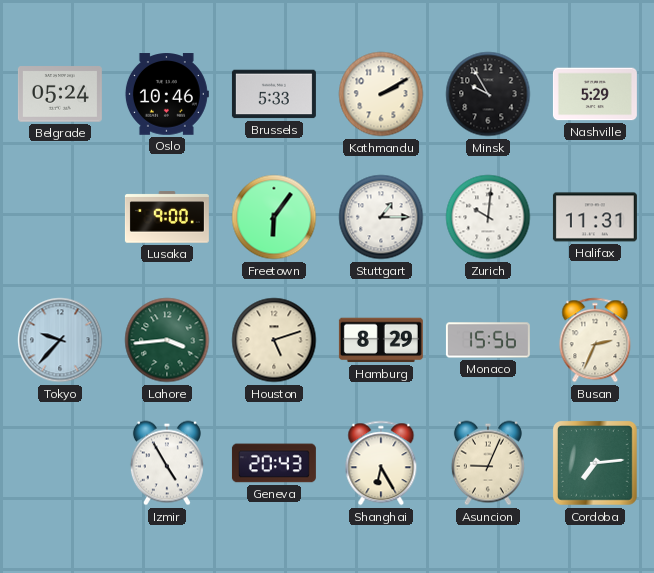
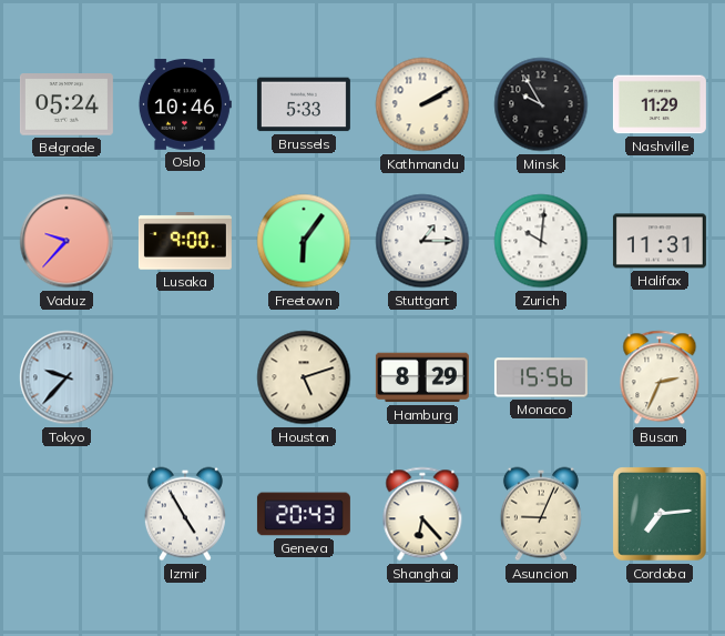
Nashville: 5:29 -> 11:29 (660, 104)
Vaduz: none -> 9:37 (67, 241)
Lahore: 3:44 -> none (167, 340)
Shanghai: 6:25 -> 6:23 (422, 514)
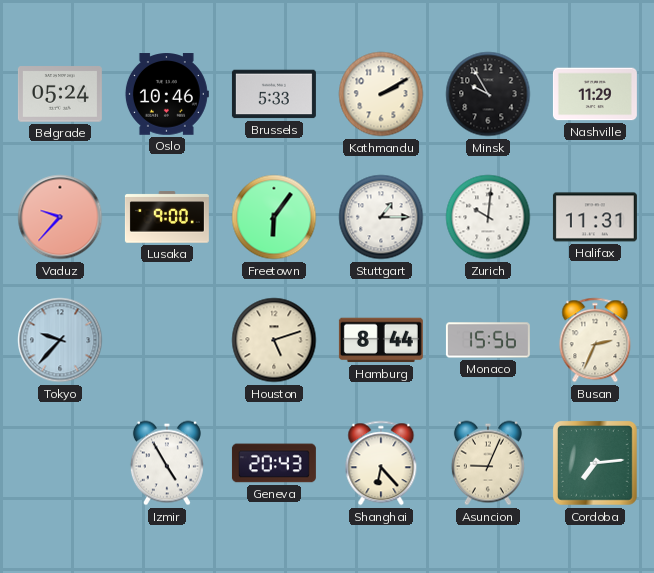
Hamburg: 8:29 -> 8:44 (381, 340)
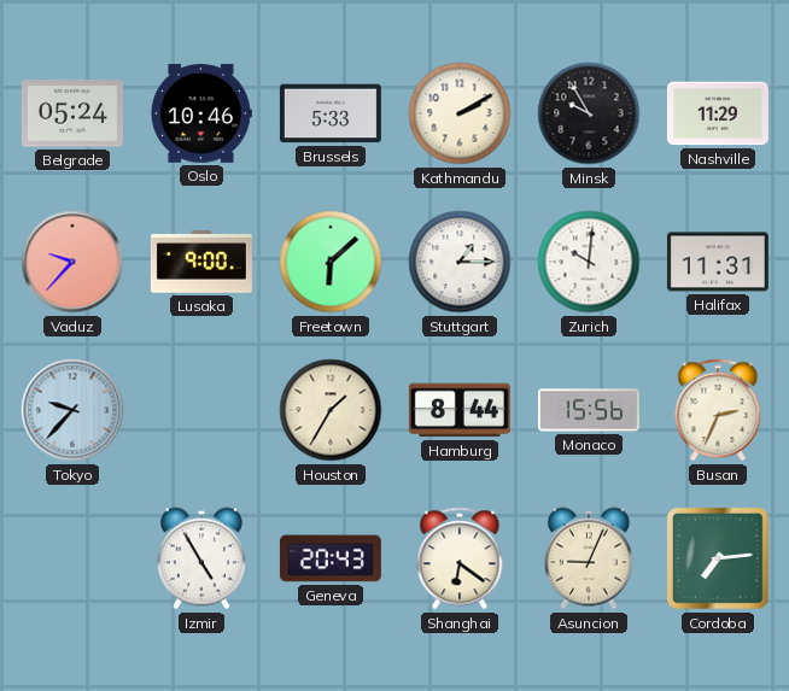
Freetown: 6:06 -> 6:08 (331, 262)
Houston: 5:12 -> 1:35 (331, 410)
Shanghai: 6:23 -> 6:21 (460, 558)
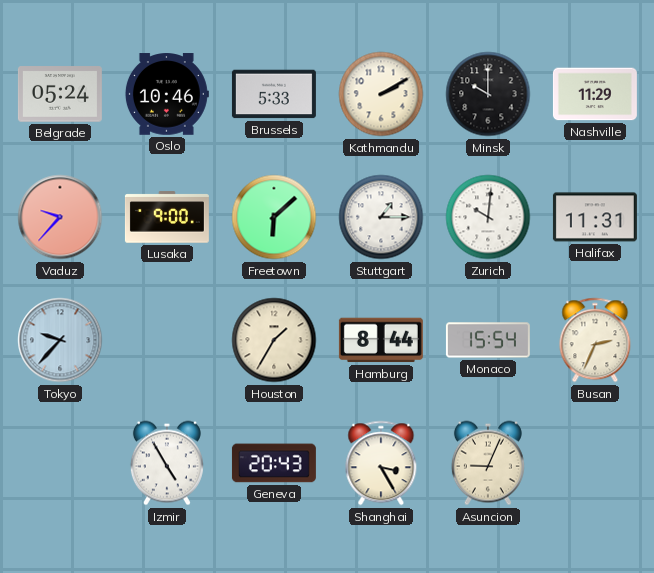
Minsk: 9:55 -> 10:00 (488, 94)
Monaco: 15:56 -> 15:54 (488, 340)
Shanghai: 6:21 -> 3:25 (381, 463)
Cordoba: 7:14 -> none (719, 560)
